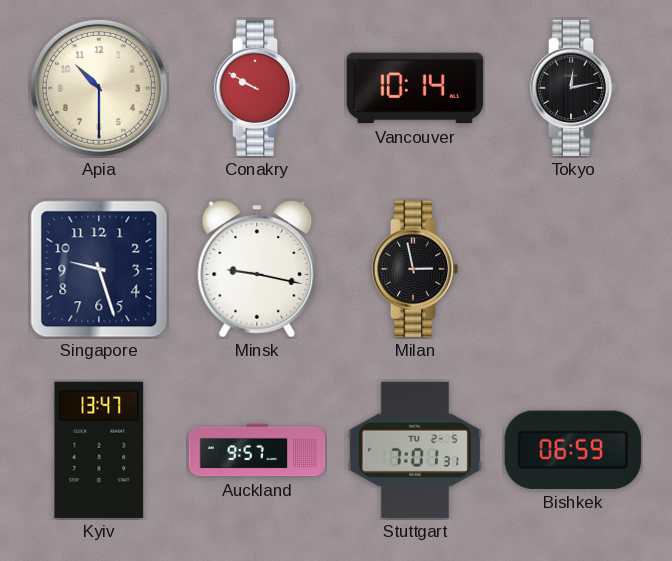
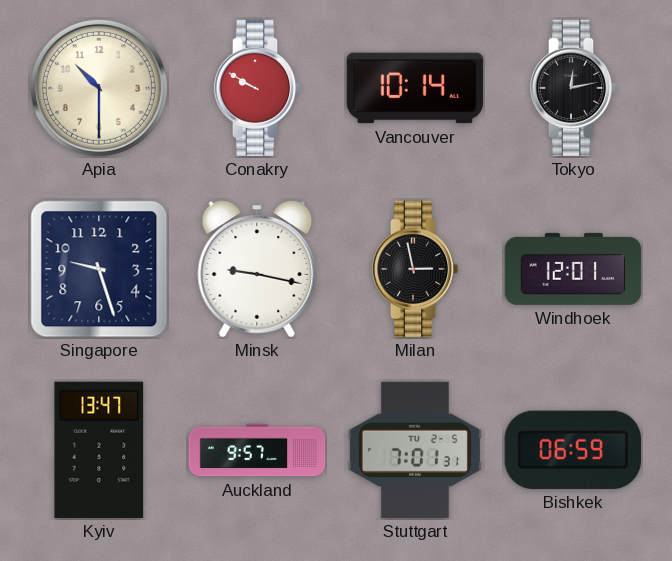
Windhoek: none -> 12:01 (573, 269)
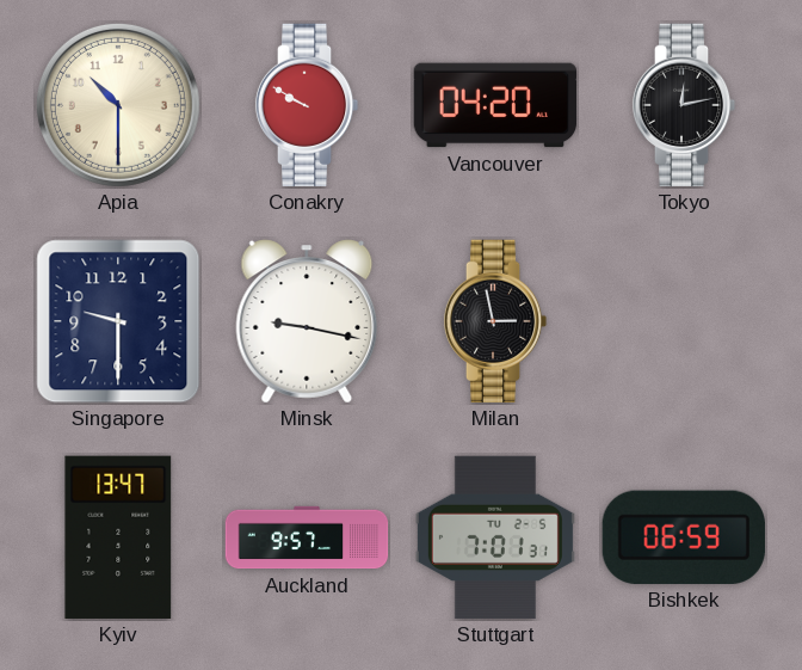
Vancouver: 10:14 -> 04:20 (495, 105)
Singapore: 9:27 -> 9:30 (118, 321)
Windhoek: 12:01 -> none (573, 269)
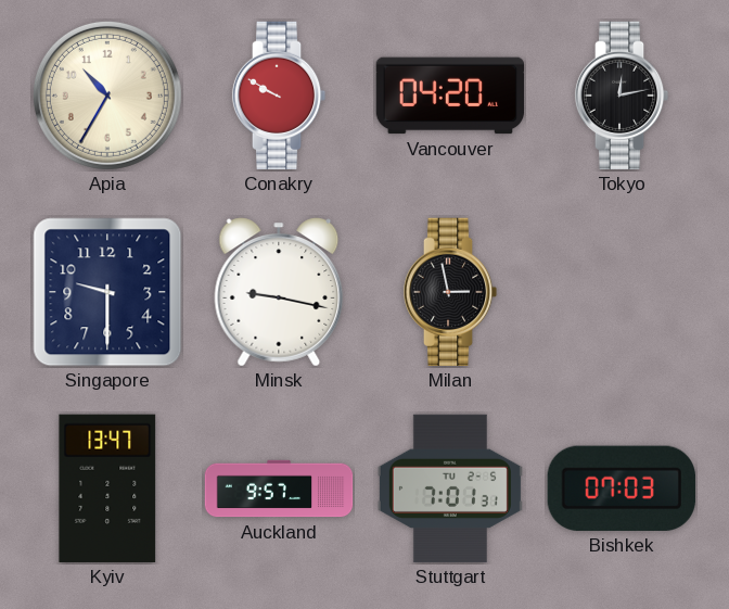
Apia: 10:30 -> 10:35 (107, 96)
Bishkek: 06:59 -> 07:03 (622, 489)
